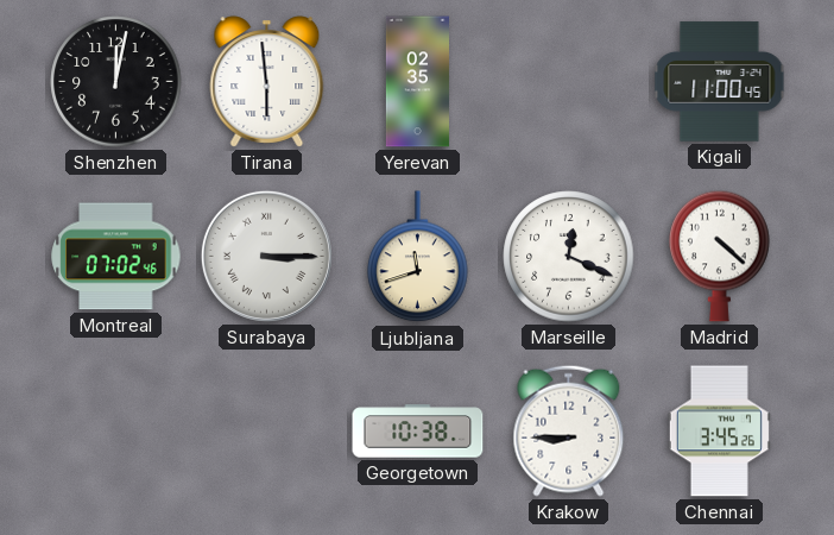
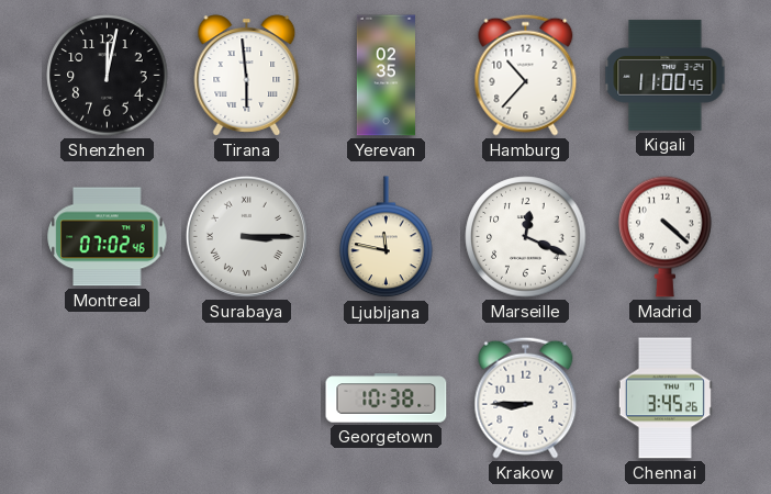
Hamburg: none -> 10:37 (526, 75)
Ljubljana: 11:42 -> 11:47 (387, 237)
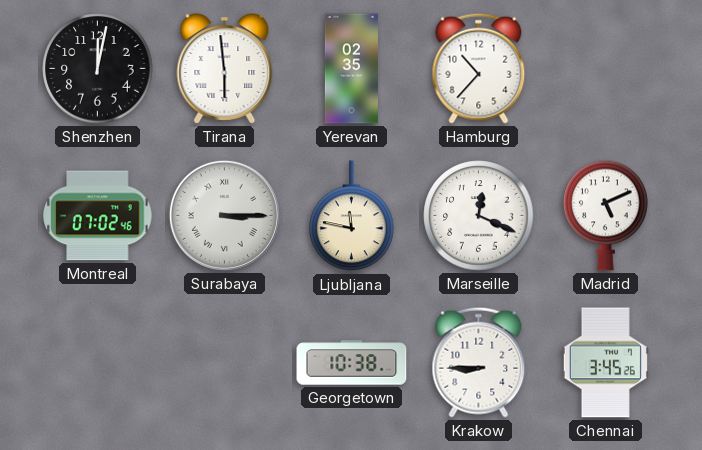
Kigali: 11:00 -> none (666, 76)
Madrid: 4:22 -> 5:11 (606, 215)
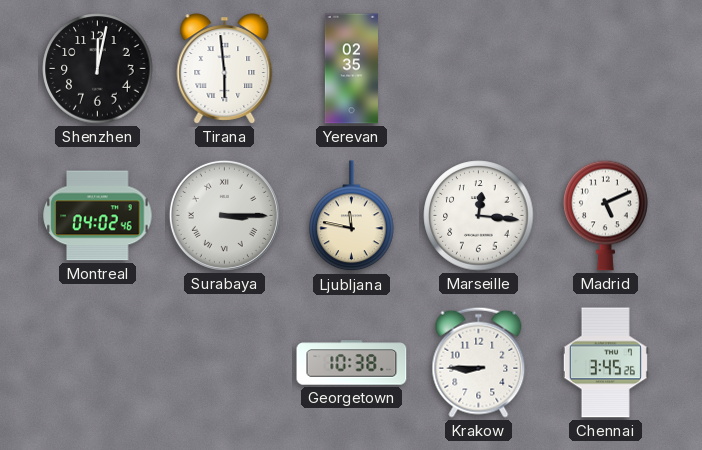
Hamburg: 10:37 -> none (479, 68)
Montreal: 07:02 -> 04:02 (98, 216)
Marseille: 12:19 -> 12:16 (479, 216)
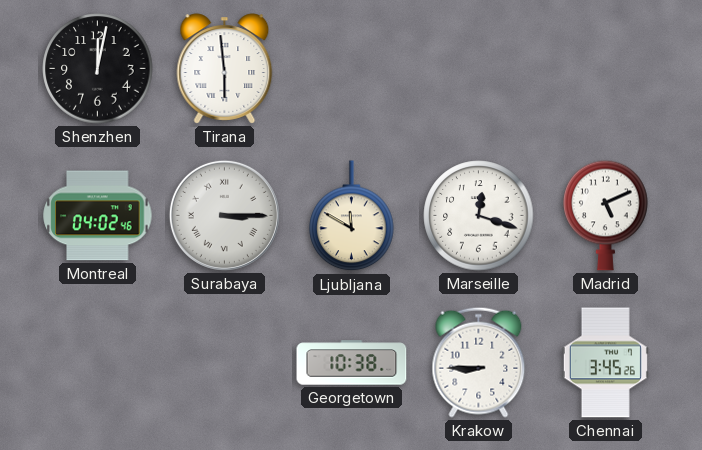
Yerevan: 02:35 -> none (351, 69)
Ljubljana: 11:47 -> 11:50 (352, 216)
Marseille: 12:16 -> 12:18 (479, 216)
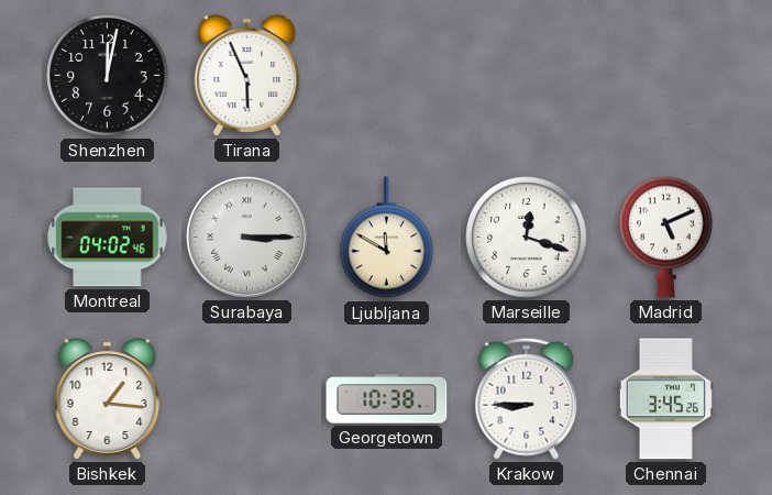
Tirana: 5:59 -> 5:56 (247, 76)
Bishkek: none -> 1:16 (108, 399)
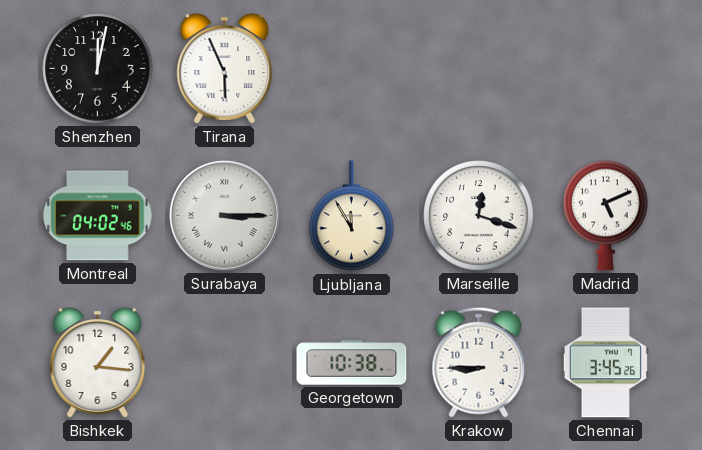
Ljubljana: 11:50 -> 11:55 (352, 216)
